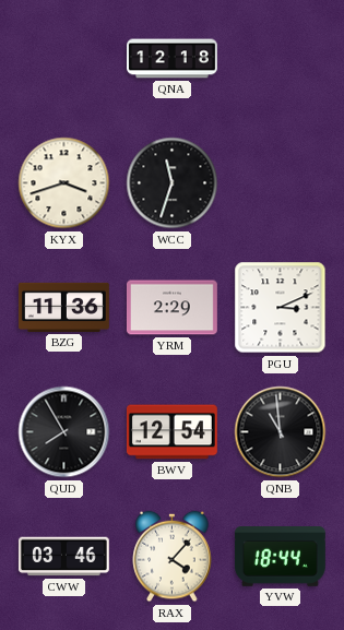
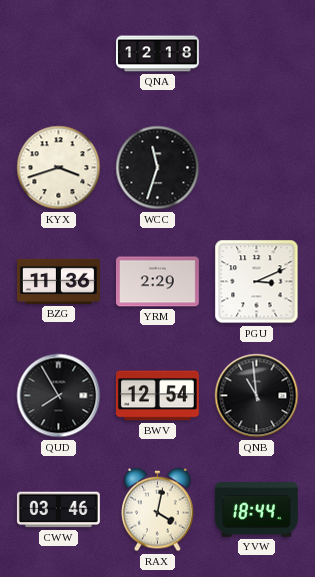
RAX: 4:07 -> 4:02 (158, 510)
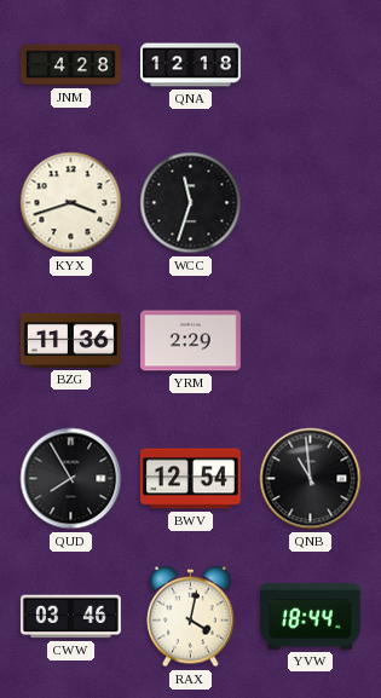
JNM: none -> 4:28 (71, 65)
PGU: 3:11 -> none (257, 282)
